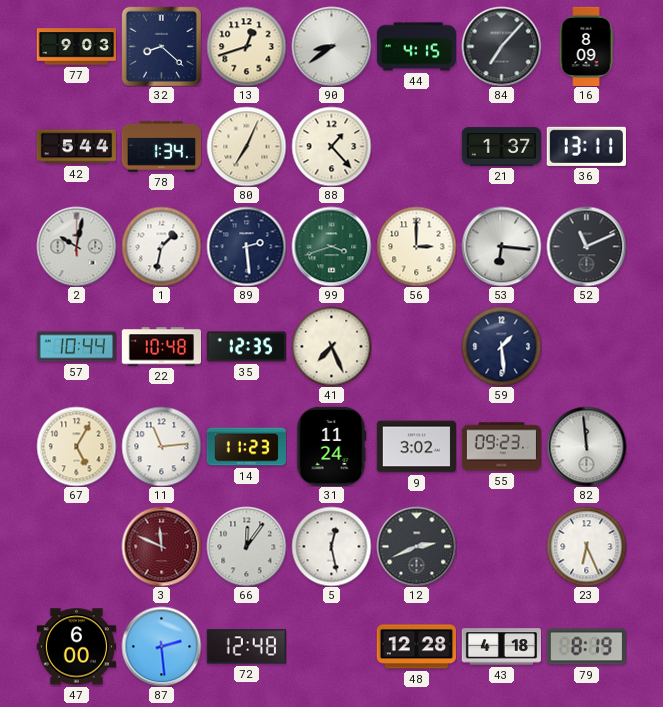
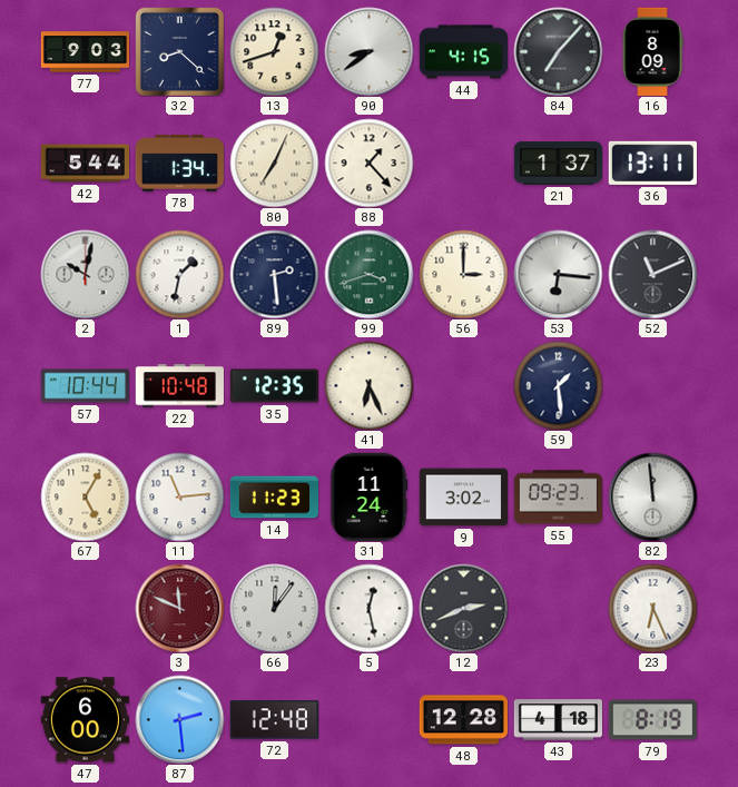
41: 7:26 -> 6:26 (368, 385)
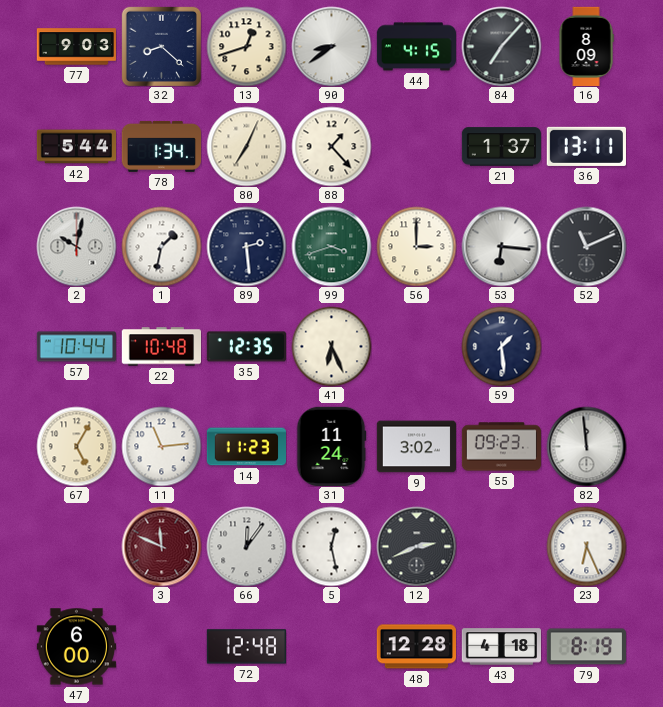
87: 2:29 -> none (179, 719)
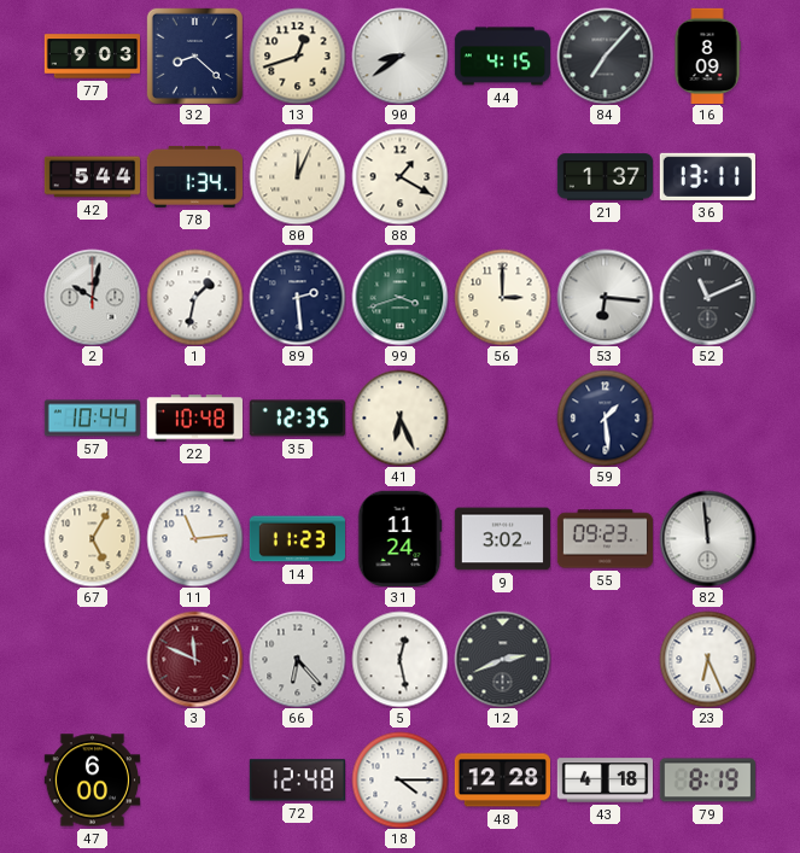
80: 7:04 -> 12:04 (297, 176)
88: 1:23 -> 1:20 (399, 176)
66: 12:06 -> 6:23 (297, 659)
18: none -> 4:15 (399, 779)
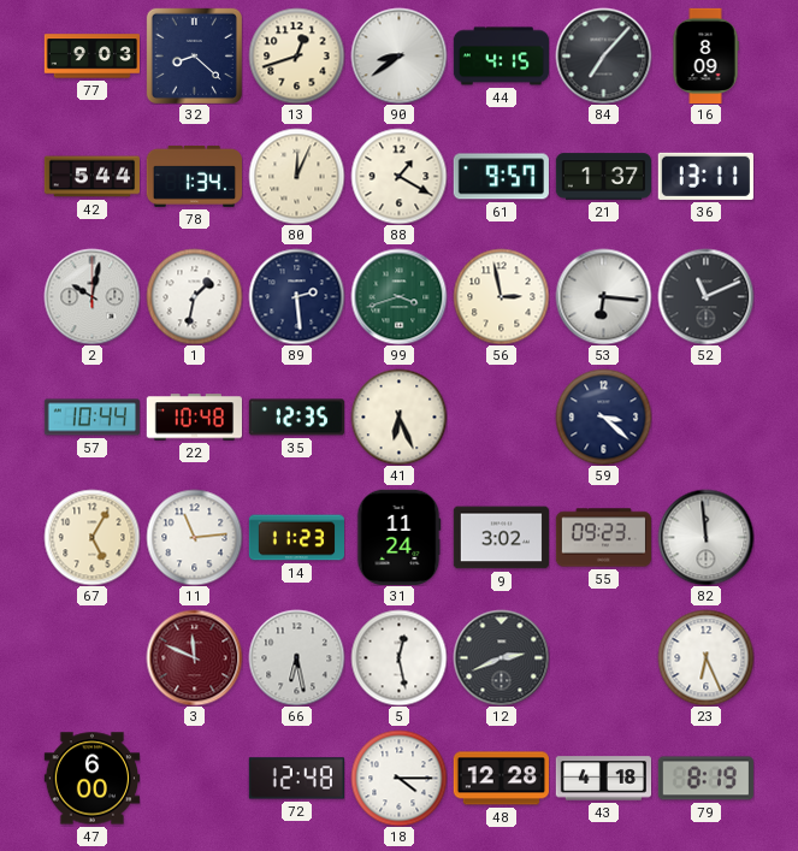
61: none -> 9:57 (501, 177)
56: 3:00 -> 2:58 (501, 296)
59: 1:29 -> 3:22 (603, 416)
66: 6:23 -> 6:28 (296, 657)
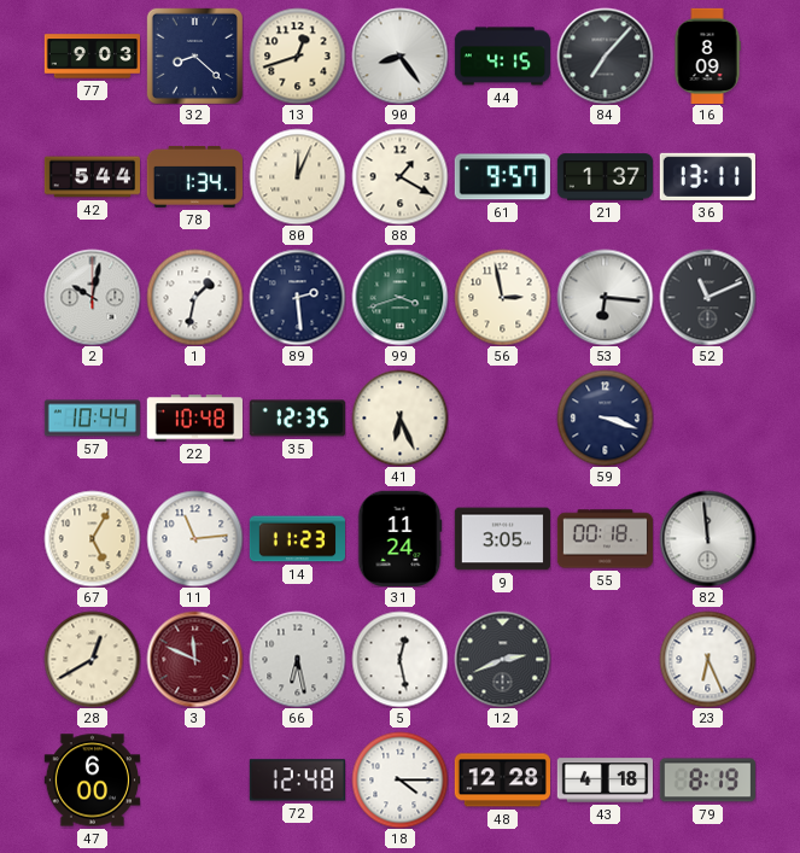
90: 8:39 -> 8:24 (399, 55)
59: 3:22 -> 3:18 (605, 417)
9: 3:02 -> 3:05 (502, 539)
55: 09:23 -> 00:18 (605, 539)
28: none -> 12:40 (92, 659)
